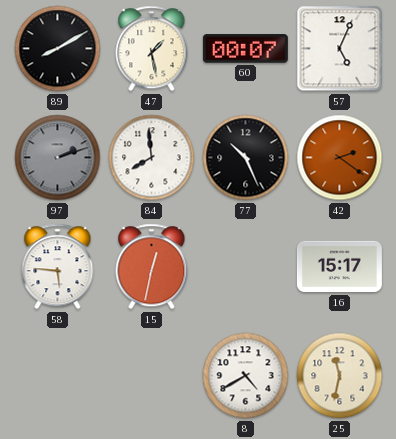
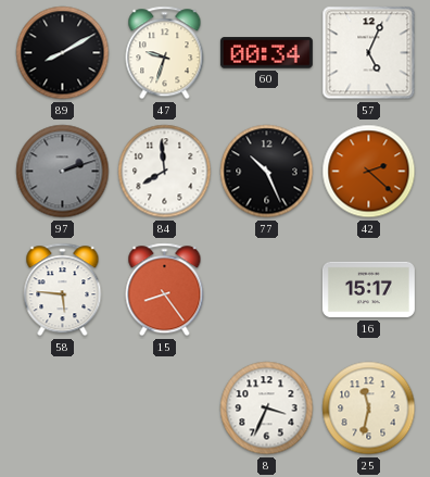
47: 1:28 -> 9:33 (165, 53)
60: 00:07 -> 00:34 (266, 53)
42: 2:21 -> 2:22 (369, 172)
15: 12:32 -> 8:24 (165, 290)
8: 4:40 -> 3:34 (267, 409)
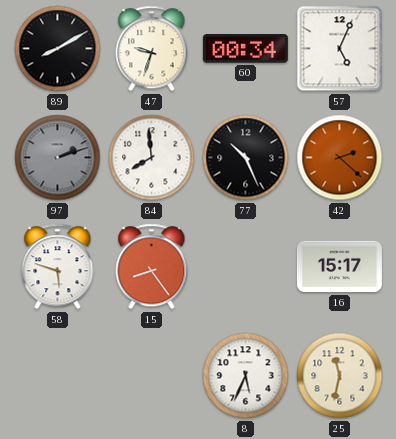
58: 5:46 -> 5:48 (58, 267)
8: 3:34 -> 5:34 (246, 376)
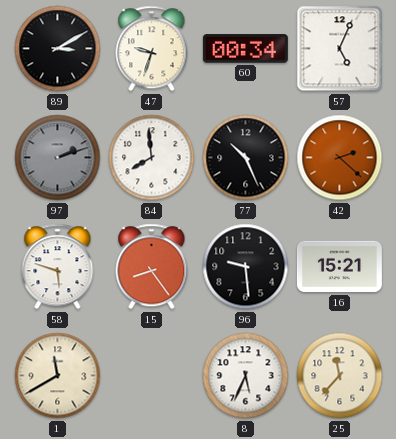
89: 8:10 -> 3:10 (58, 49)
96: none -> 9:29 (246, 267)
16: 15:17 -> 15:21 (339, 267)
1: none -> 11:40 (58, 376)
25: 11:32 -> 11:37 (340, 376)
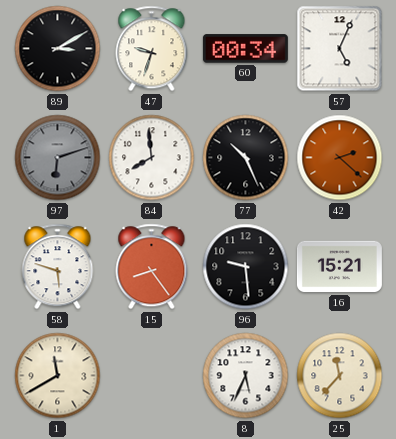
97: 2:12 -> 6:12 (58, 158)
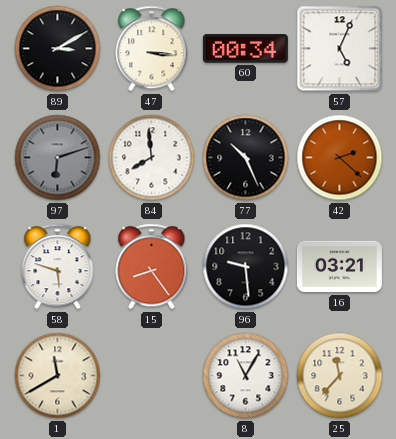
47: 9:33 -> 3:16 (152, 49)
16: 15:21 -> 03:21 (339, 267)
8: 5:34 -> 11:05 (246, 376)
